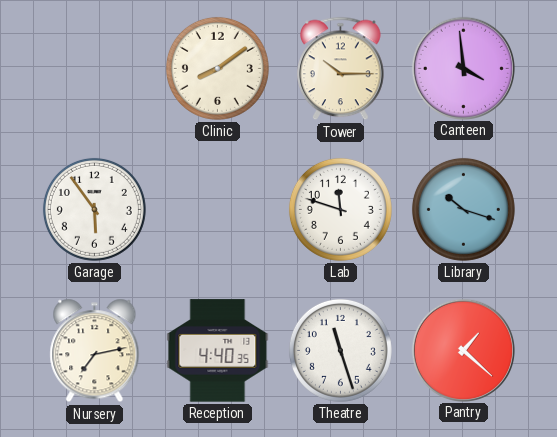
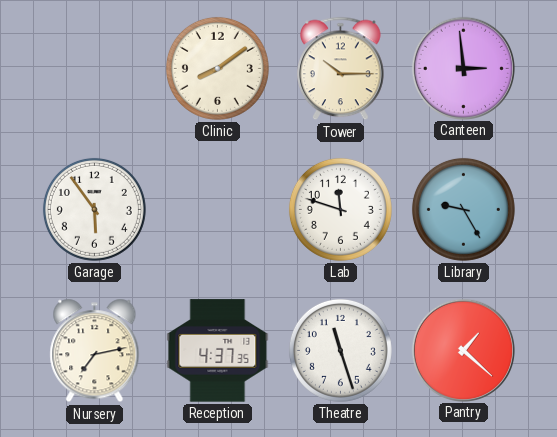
Canteen: 3:59 -> 2:59 (463, 68)
Library: 10:18 -> 9:25 (463, 209)
Reception: 4:40 -> 4:37 (218, 351)
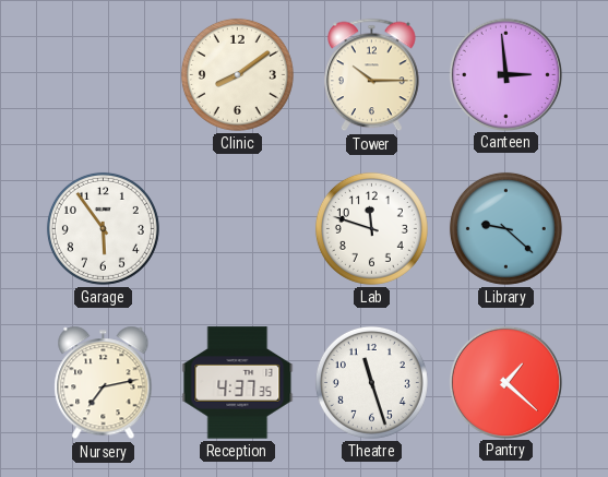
Library: 9:25 -> 9:22 (505, 228)
